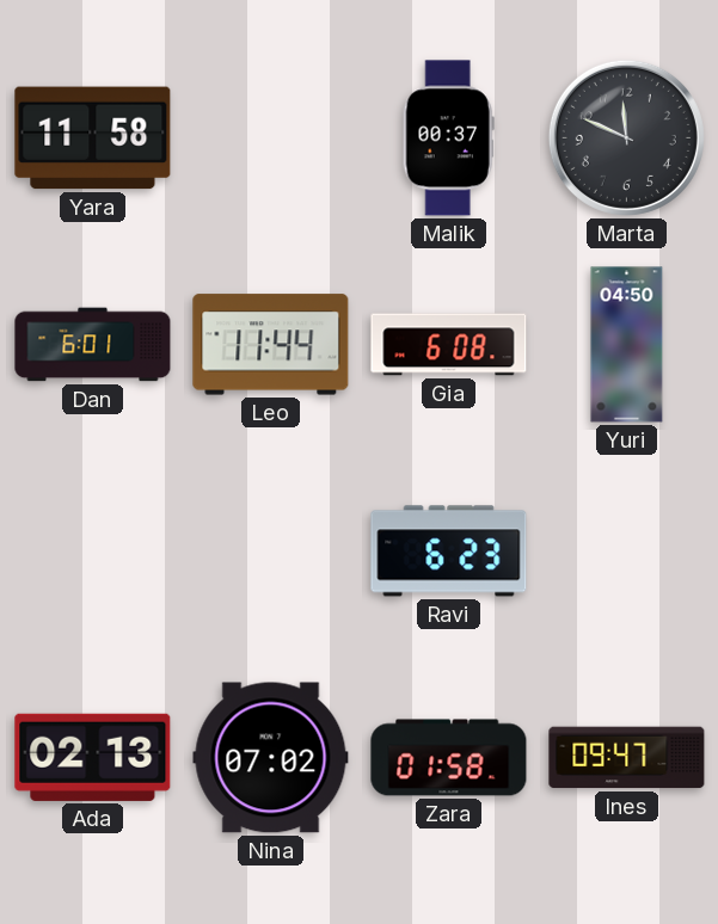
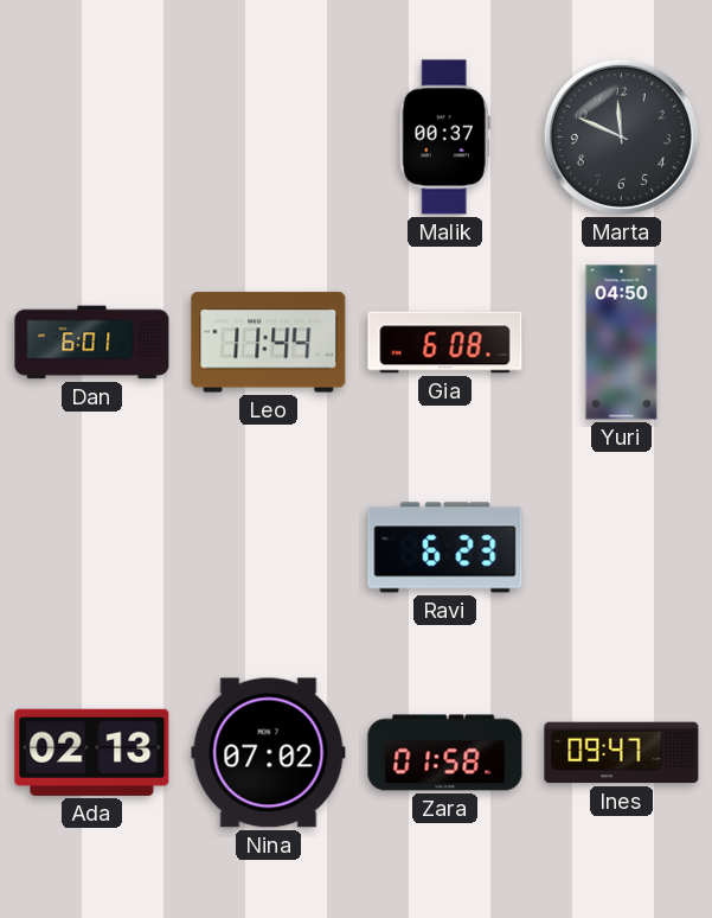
Yara: 11:58 -> none (93, 138)
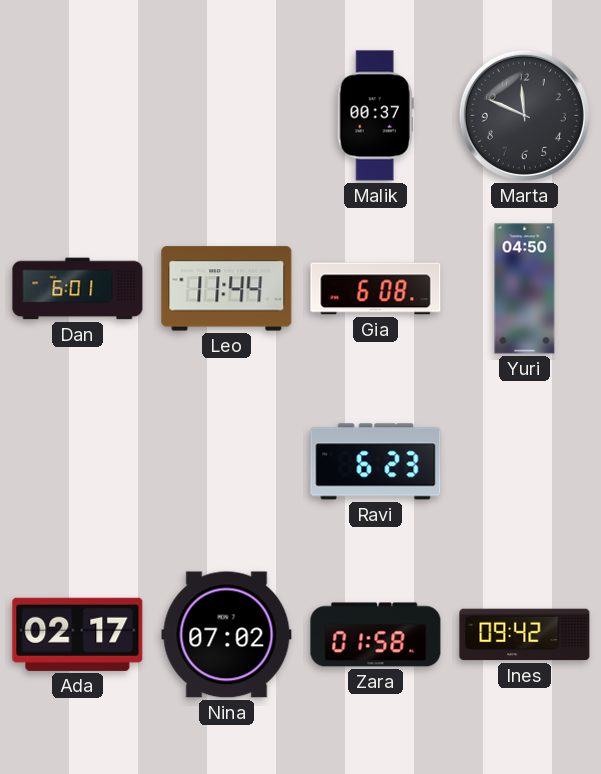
Ada: 02:13 -> 02:17 (78, 634)
Ines: 09:47 -> 09:42 (525, 635)
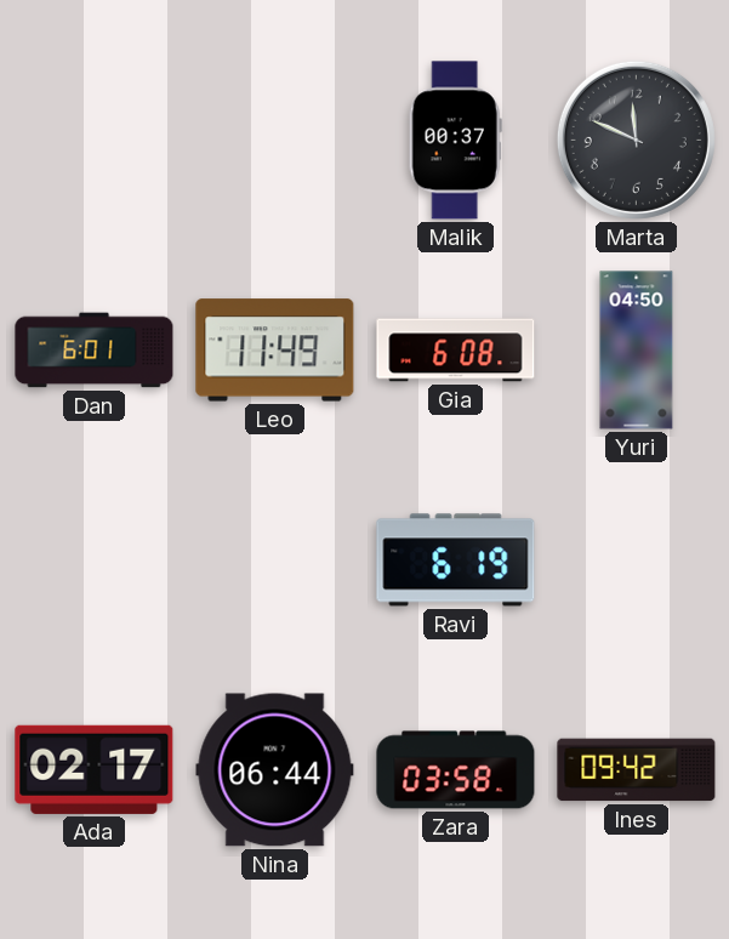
Leo: 11:44 -> 11:49 (275, 351)
Ravi: 6:23 -> 6:19 (456, 560)
Nina: 07:02 -> 06:44 (275, 770)
Zara: 01:58 -> 03:58 (456, 770)
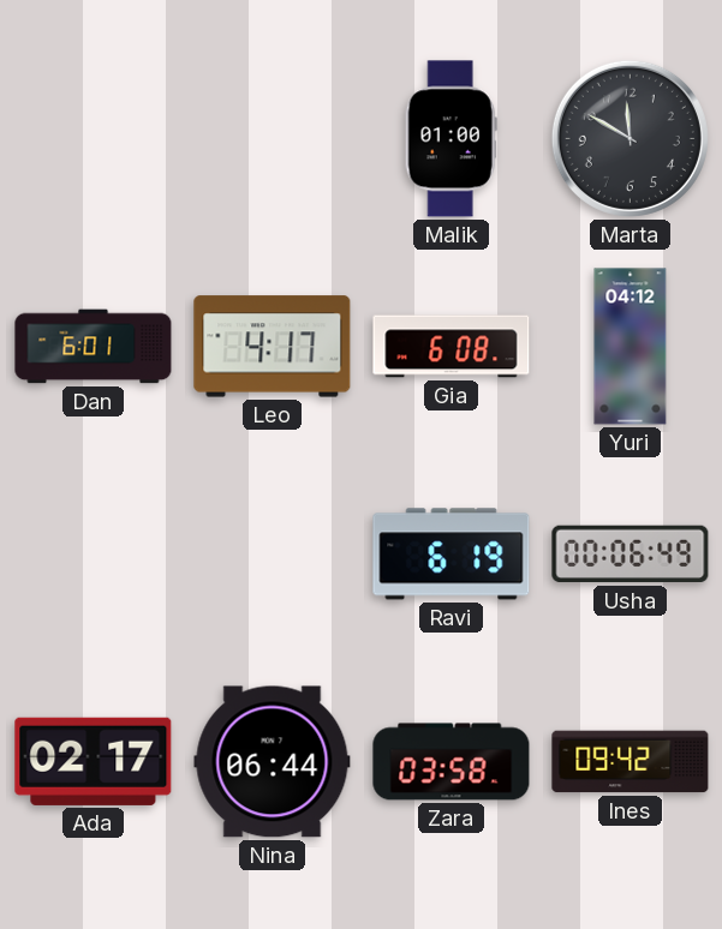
Malik: 00:37 -> 01:00 (450, 139)
Marta: 11:49 -> 11:50 (629, 138)
Leo: 11:49 -> 4:17 (273, 347)
Yuri: 04:50 -> 04:12 (631, 347)
Usha: none -> 00:06 (631, 555)
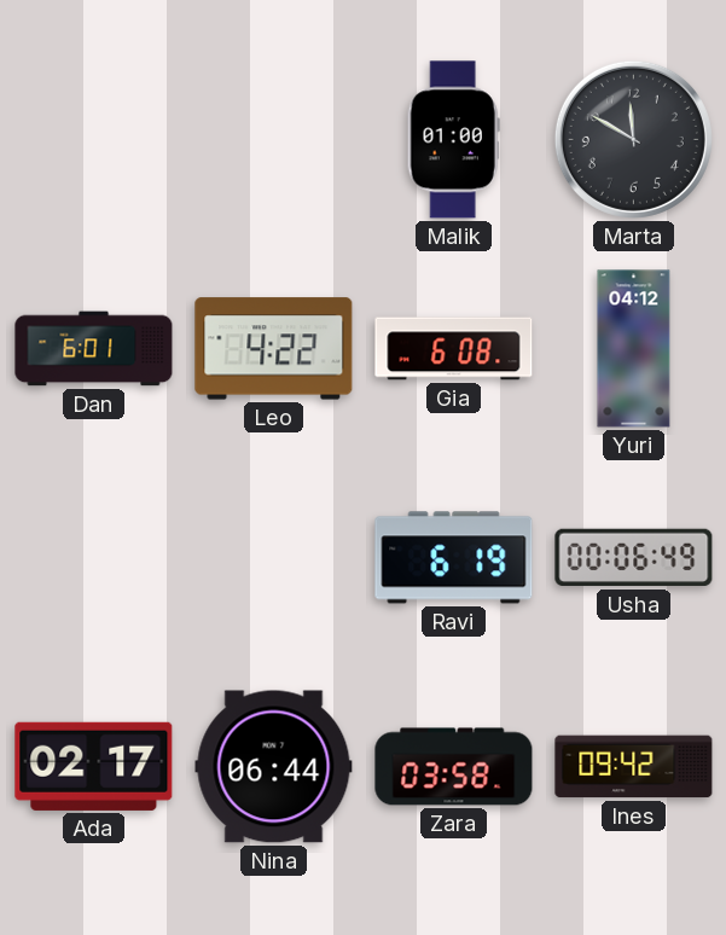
Leo: 4:17 -> 4:22 (274, 349)
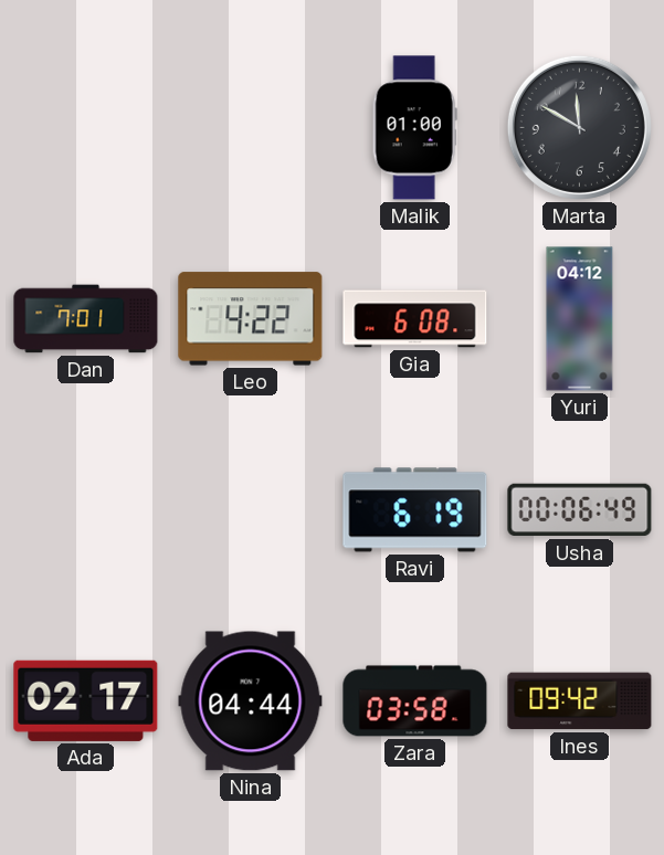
Dan: 6:01 -> 7:01 (86, 319)
Nina: 06:44 -> 04:44 (251, 701)
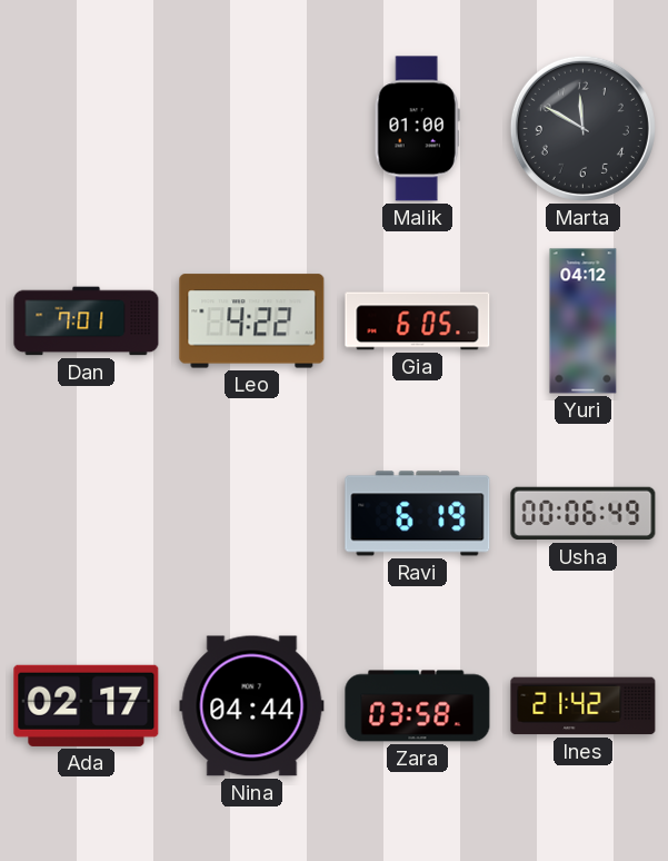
Gia: 6:08 -> 6:05 (418, 321)
Ines: 09:42 -> 21:42 (584, 706)
